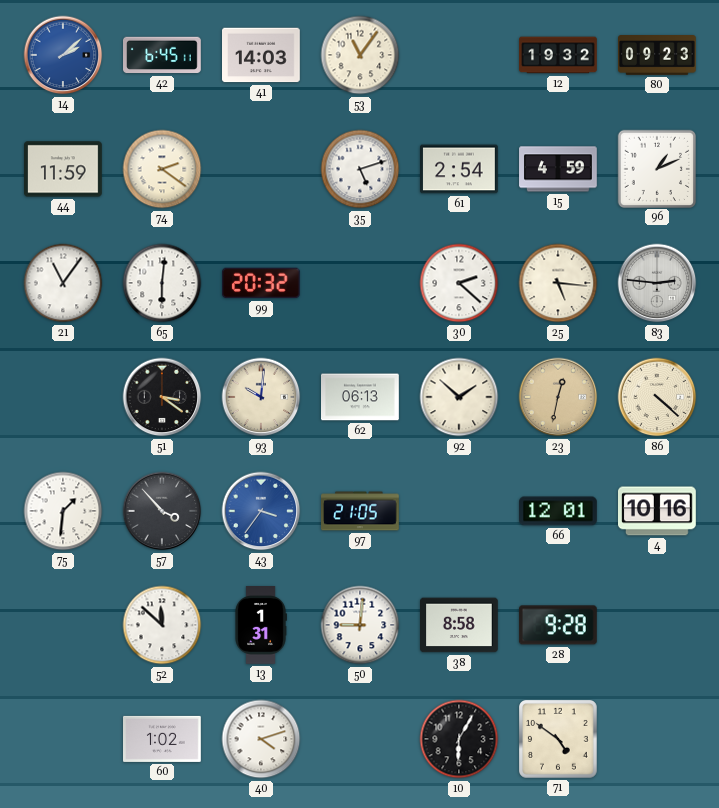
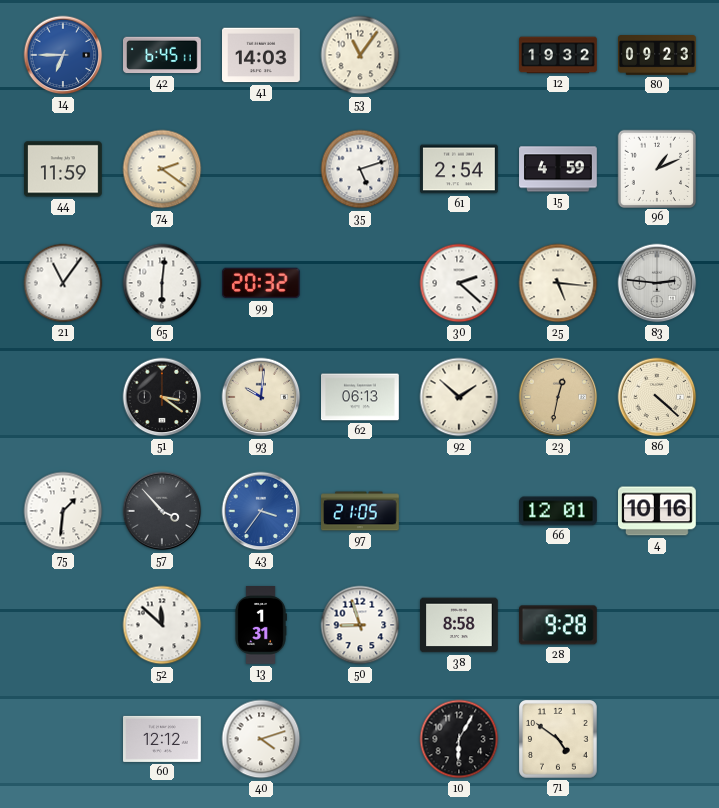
14: 2:08 -> 6:45 (63, 55)
50: 9:01 -> 8:57 (360, 625)
60: 1:02 -> 12:12 (163, 739)
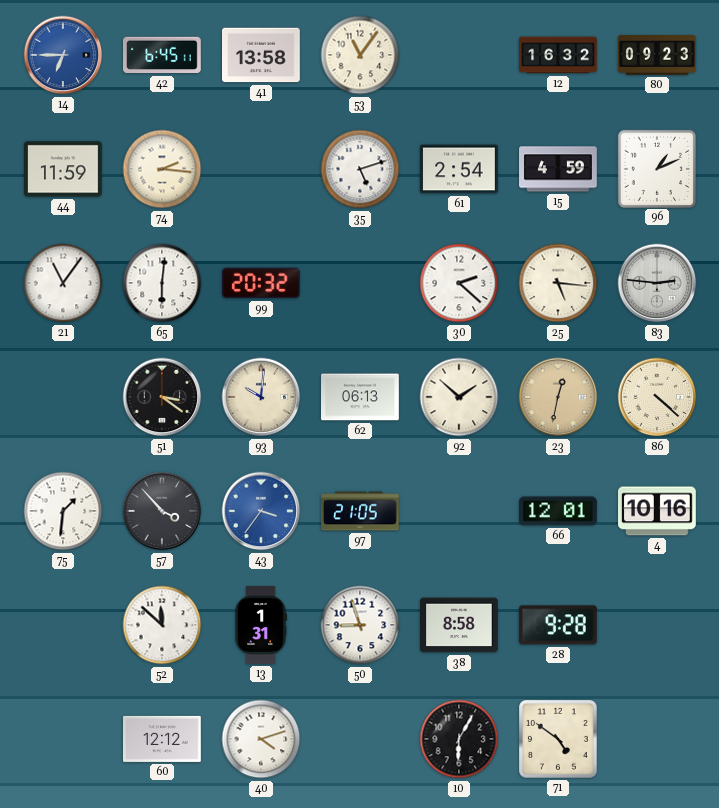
41: 14:03 -> 13:58 (262, 55)
12: 19:32 -> 16:32 (558, 55)
74: 2:21 -> 2:16 (162, 169)
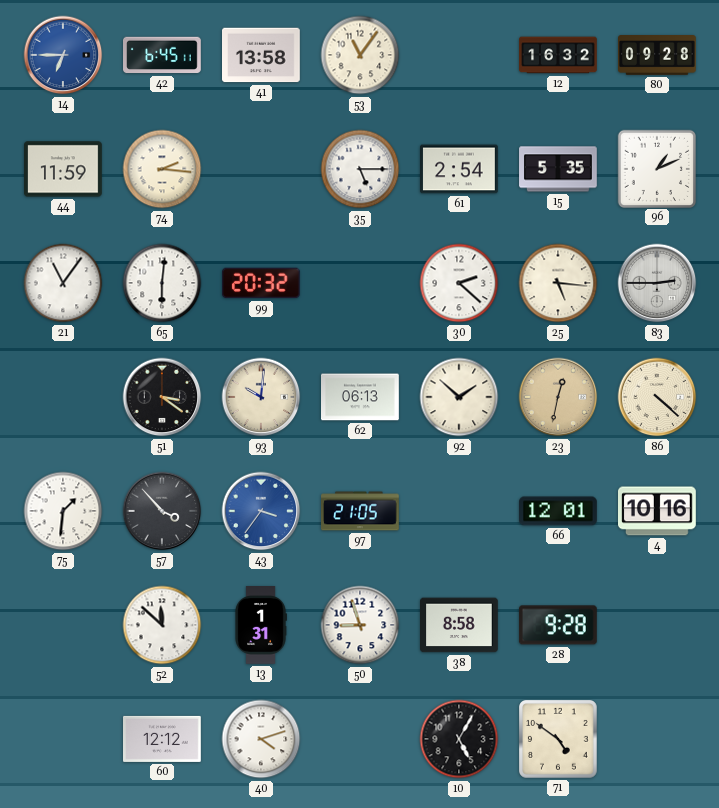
80: 09:23 -> 09:28 (657, 56)
35: 5:12 -> 5:15 (360, 169)
15: 4:59 -> 5:35 (558, 169)
83: 2:46 -> 2:45 (657, 283)
10: 6:05 -> 5:05 (459, 739)
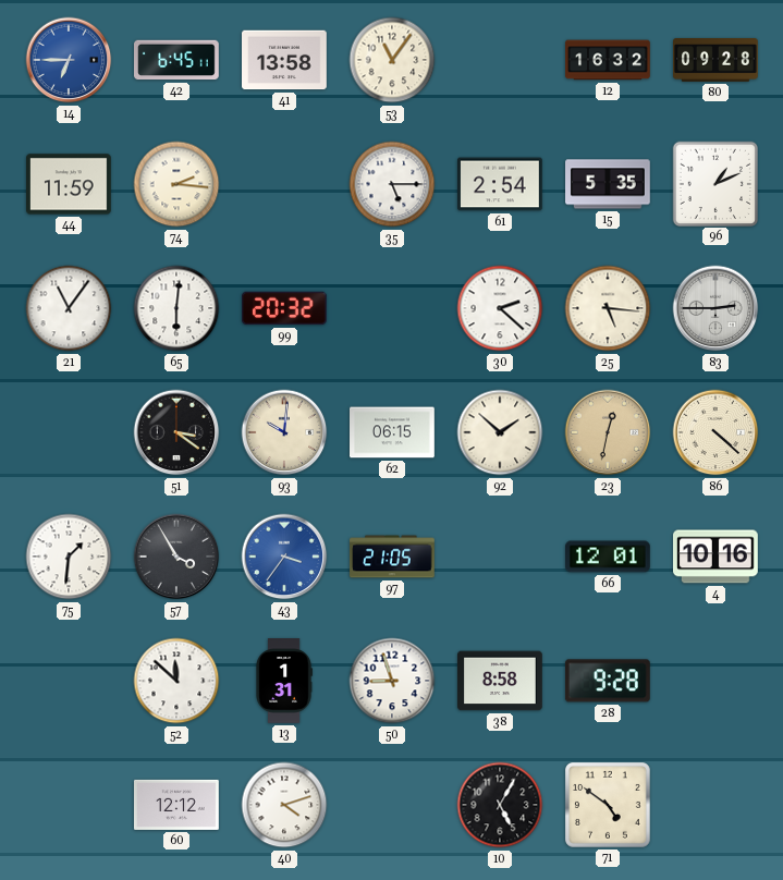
62: 06:13 -> 06:15 (393, 432)
57: 3:53 -> 3:55 (176, 557)
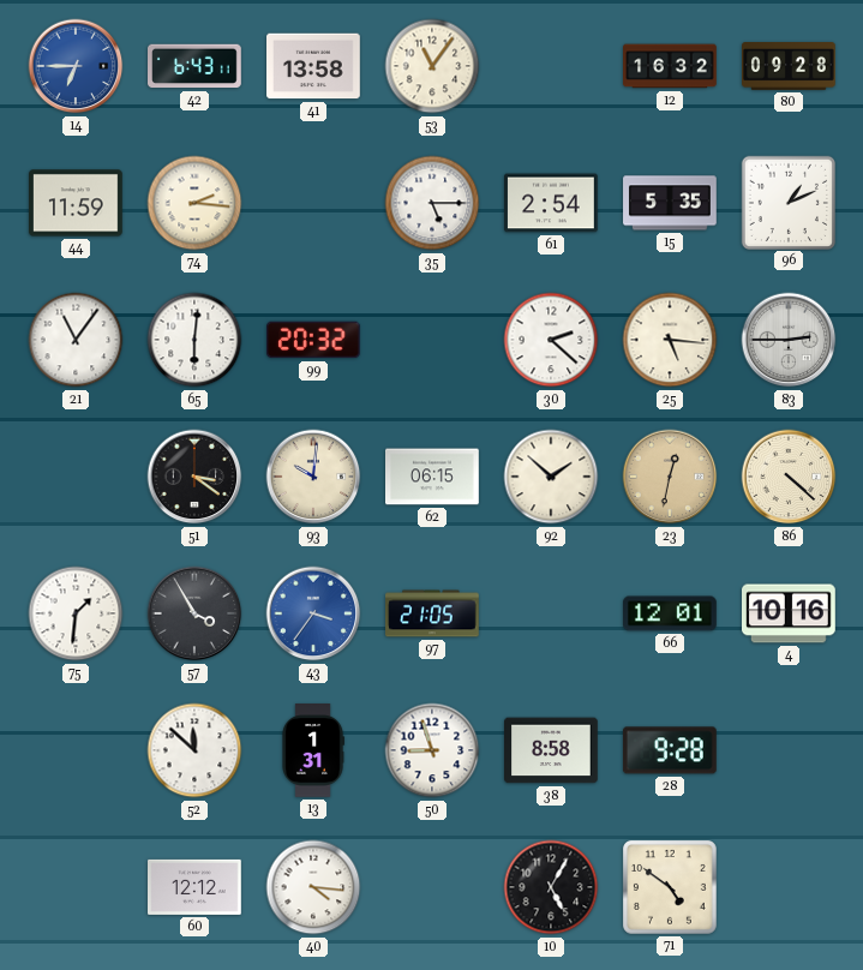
42: 6:45 -> 6:43 (196, 66)
40: 4:12 -> 4:16 (313, 887)
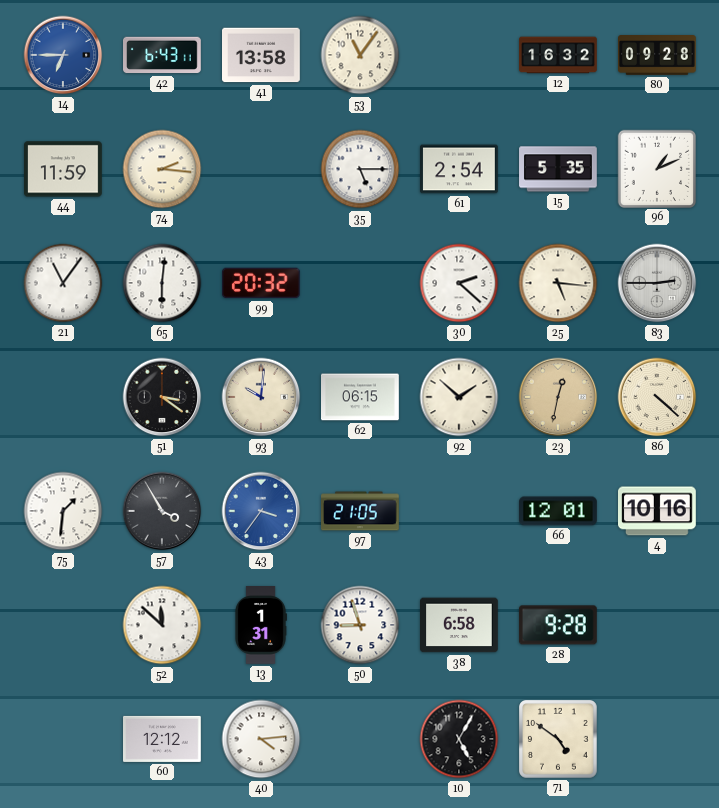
38: 8:58 -> 6:58 (460, 625)
40: 4:16 -> 4:14 (261, 739)
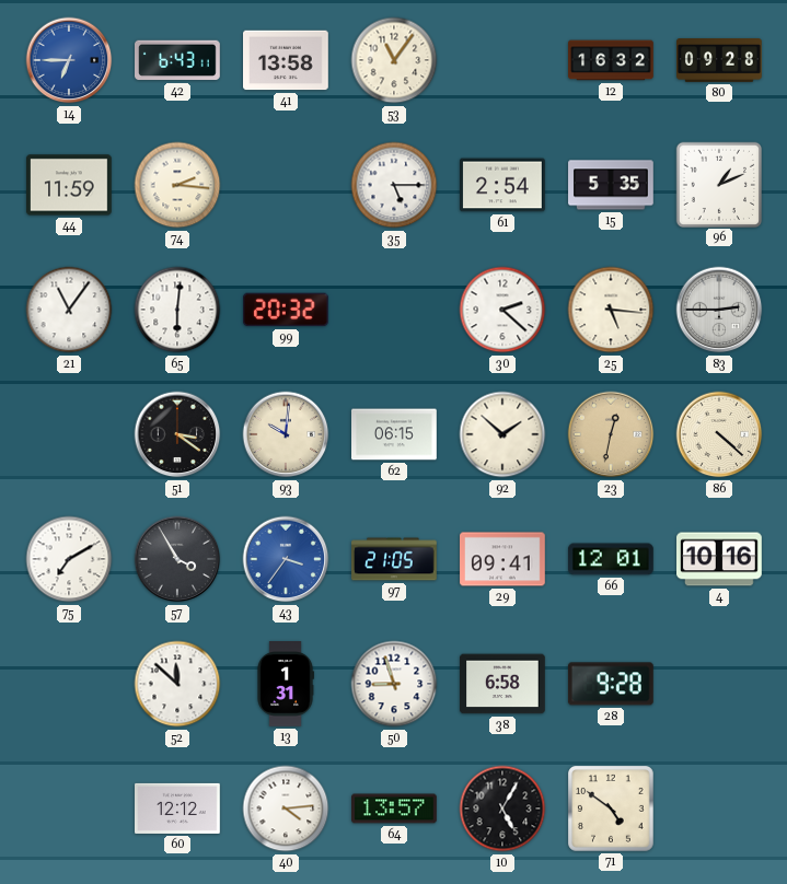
75: 1:31 -> 7:10 (69, 559)
29: none -> 09:41 (504, 559)
64: none -> 13:57 (395, 809)
